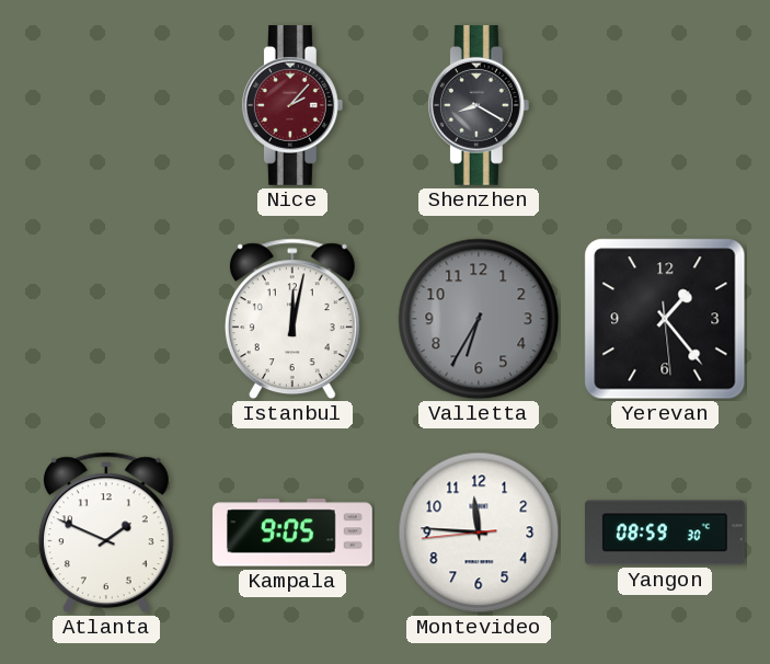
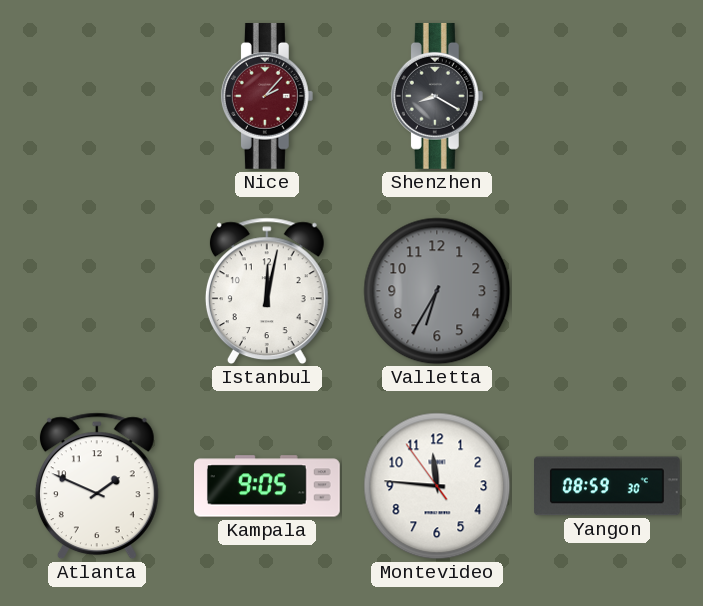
Yerevan: 1:23 -> none (665, 319)
Montevideo: 11:45:44 -> 11:45:54 (437, 486)
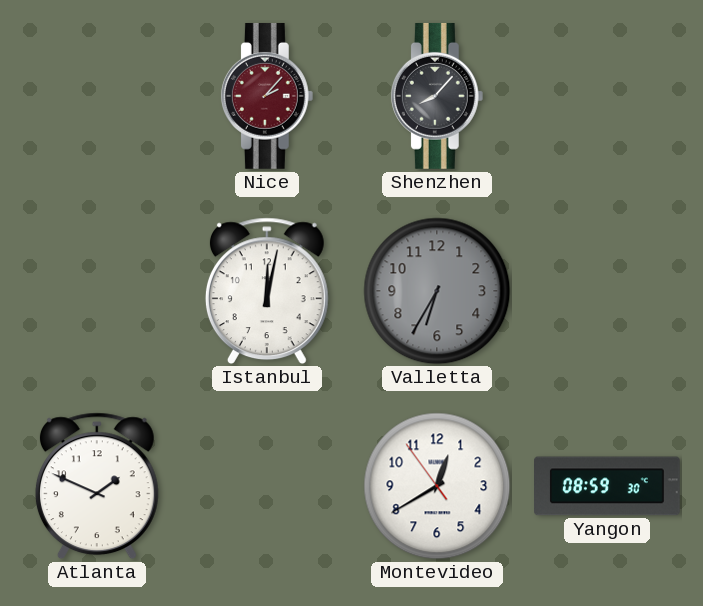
Shenzhen: 8:20 -> 8:07 (437, 96)
Kampala: 9:05 -> none (268, 486)
Montevideo: 11:45 -> 12:39 (437, 486)
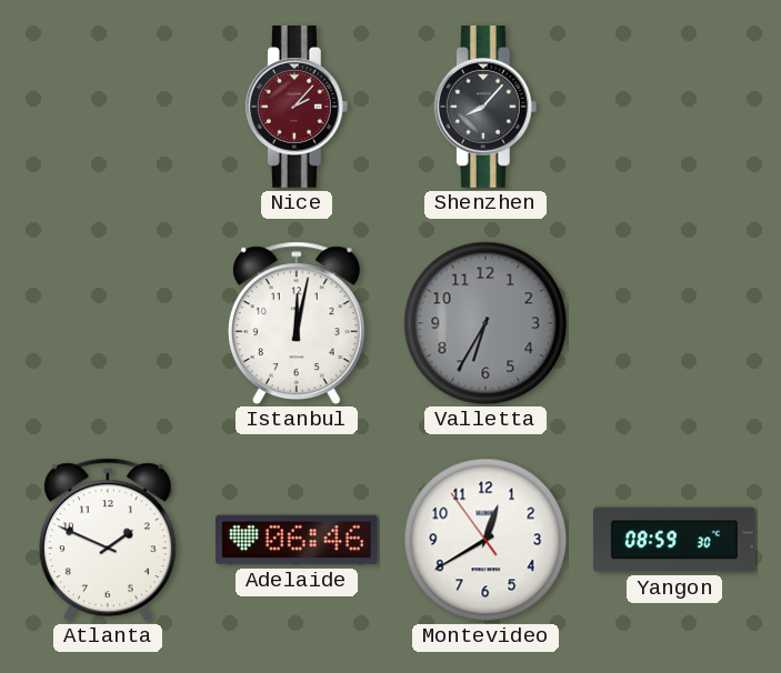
Adelaide: none -> 06:46 (297, 540)
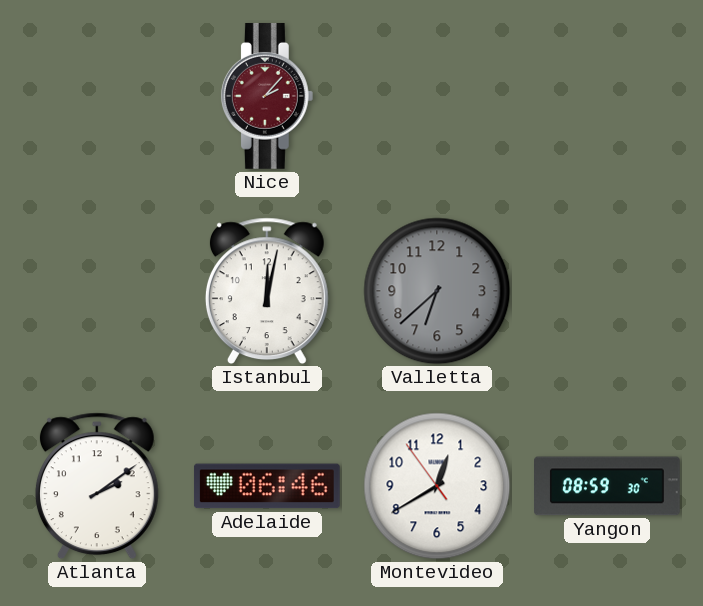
Shenzhen: 8:07 -> none (485, 107)
Valletta: 6:35 -> 6:38 (437, 291)
Atlanta: 1:49 -> 2:09 (97, 486)
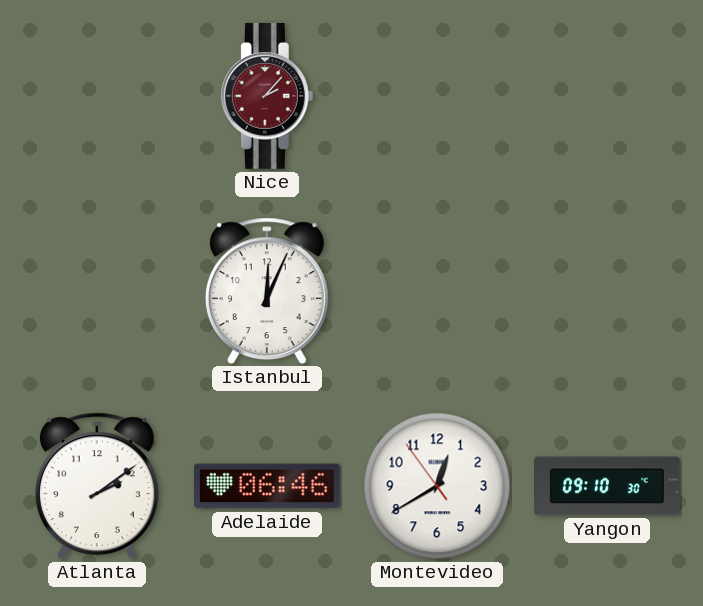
Istanbul: 12:02 -> 12:04 (267, 291)
Valletta: 6:38 -> none (437, 291)
Yangon: 08:59 -> 09:10 (608, 486)
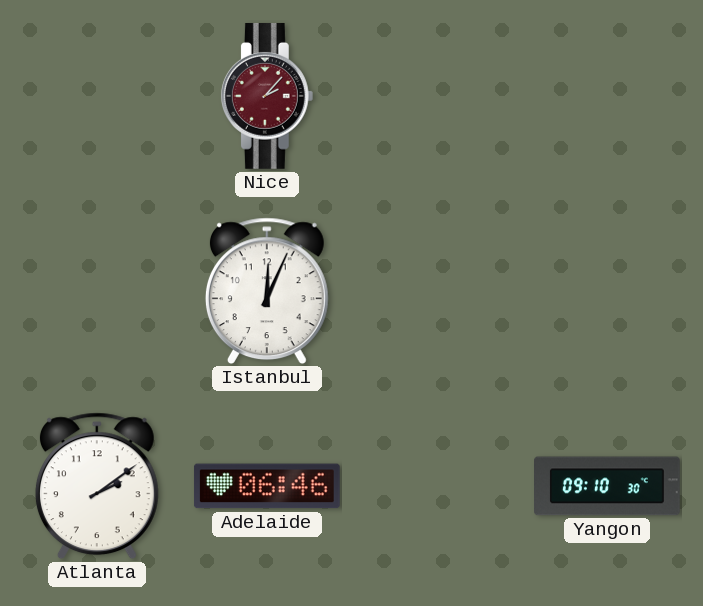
Montevideo: 12:39 -> none (437, 486)
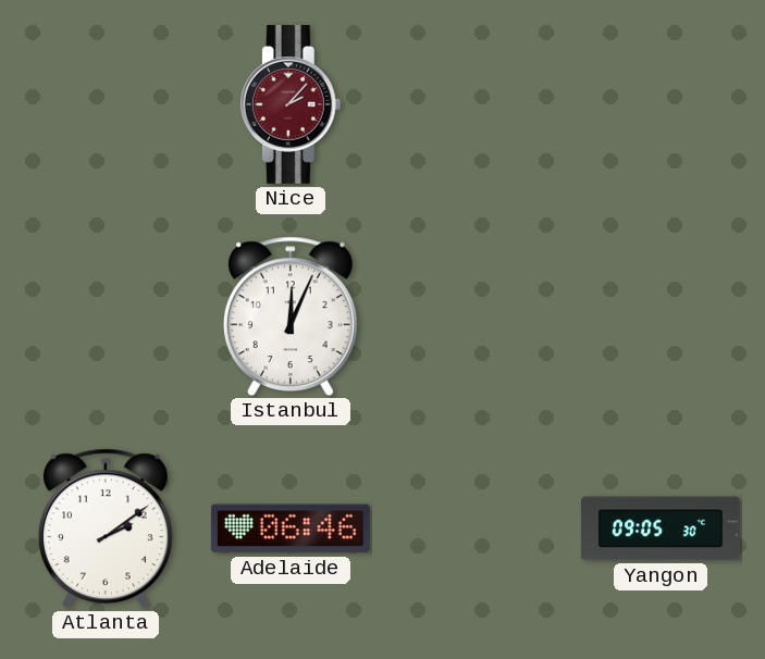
Yangon: 09:10 -> 09:05 (662, 529)
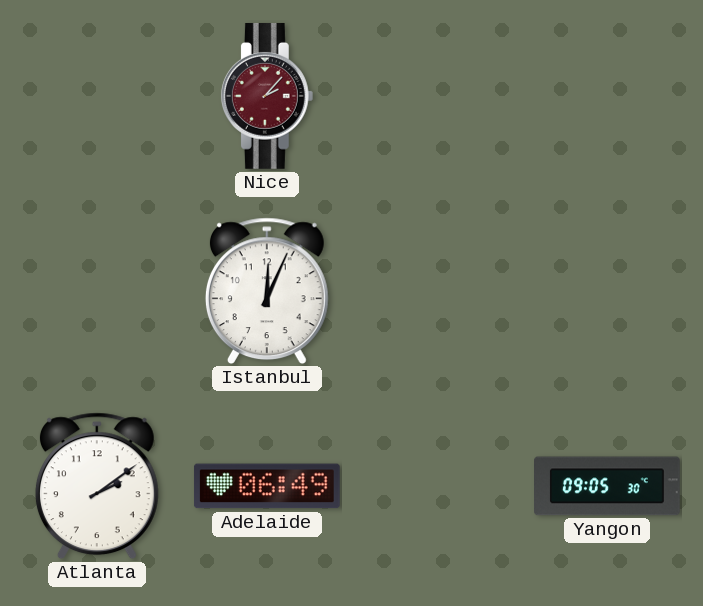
Adelaide: 06:46 -> 06:49 (267, 486)
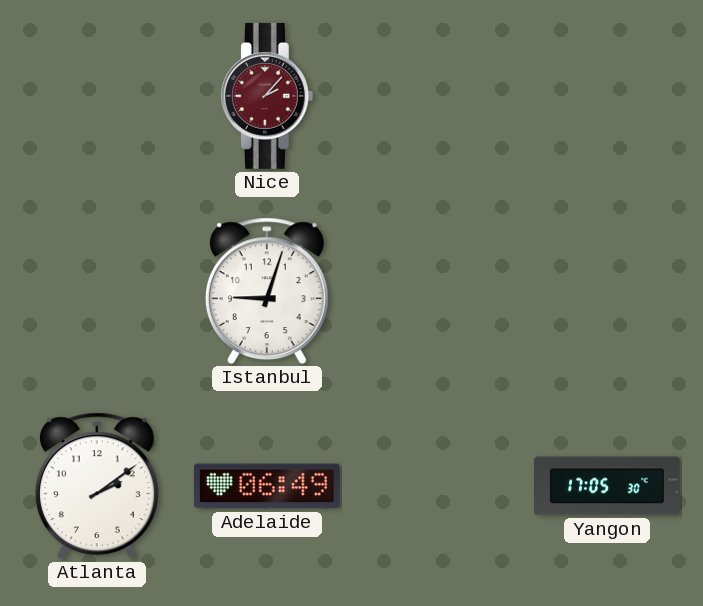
Istanbul: 12:04 -> 9:03 (267, 291)
Yangon: 09:05 -> 17:05 (608, 486)
